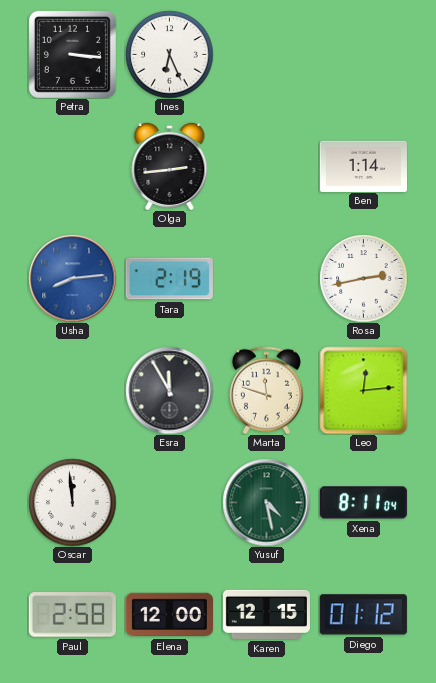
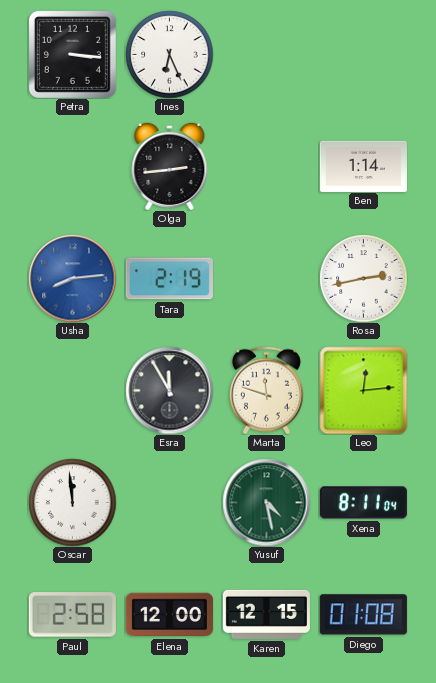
Diego: 01:12 -> 01:08 (363, 615)
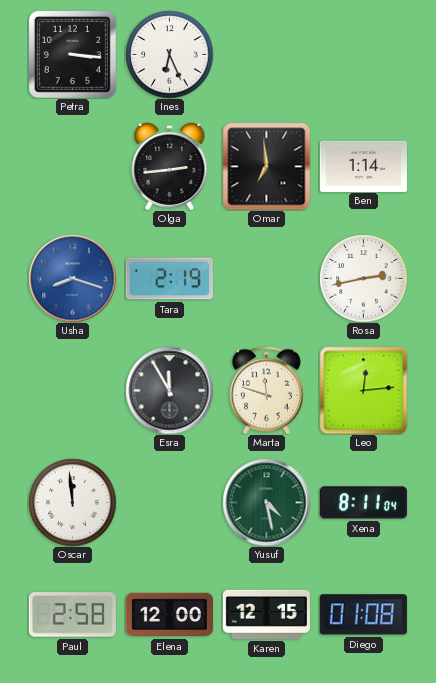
Omar: none -> 6:59 (266, 166)
Usha: 8:14 -> 8:18 (72, 278)
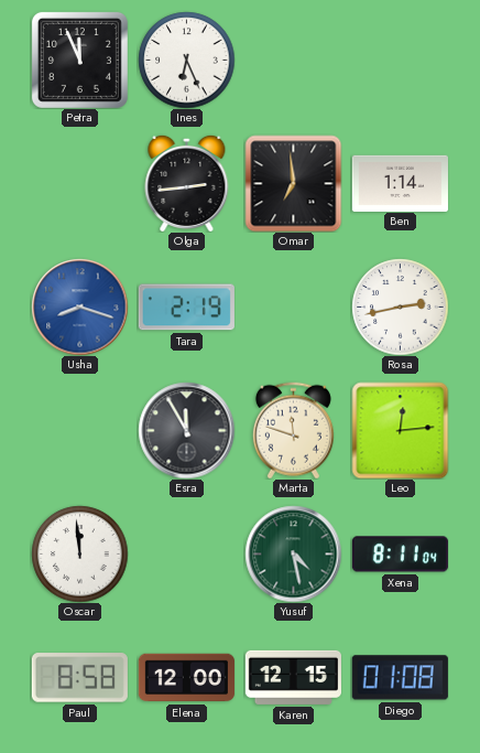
Petra: 3:16 -> 11:56 (79, 60)
Paul: 2:58 -> 8:58 (79, 678)
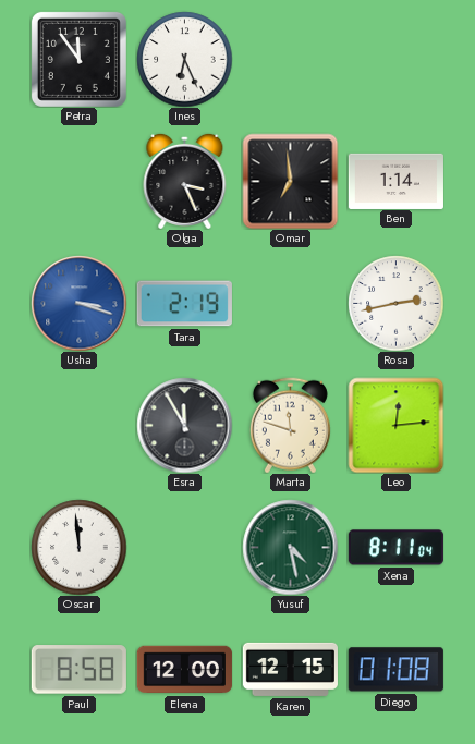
Petra: 11:56 -> 11:54 (78, 59)
Olga: 2:44 -> 3:26 (185, 181)
Usha: 8:18 -> 3:18 (78, 303)
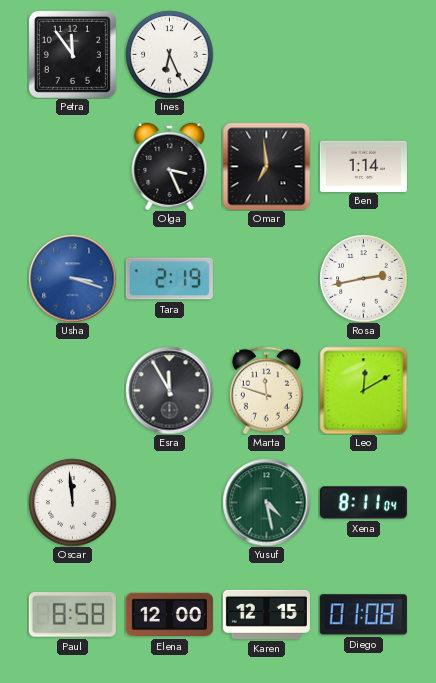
Leo: 12:14 -> 12:10 (363, 390)
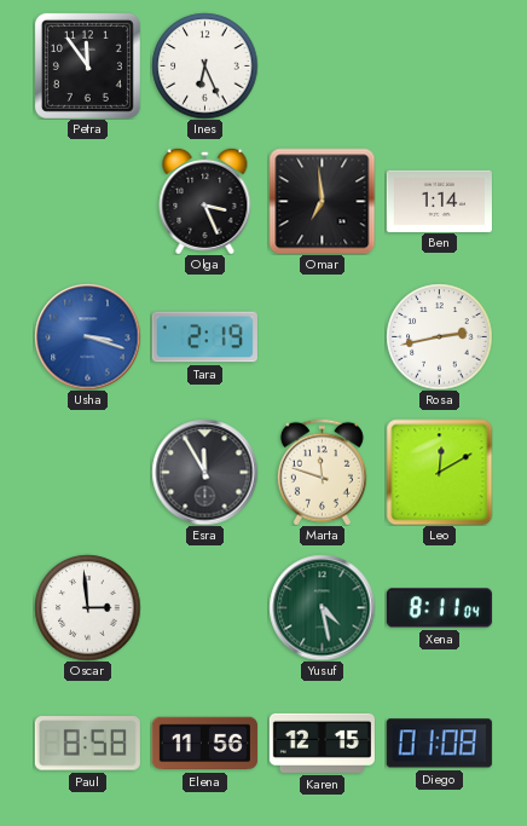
Oscar: 11:59 -> 2:59 (87, 607)
Elena: 12:00 -> 11:56 (204, 744)
